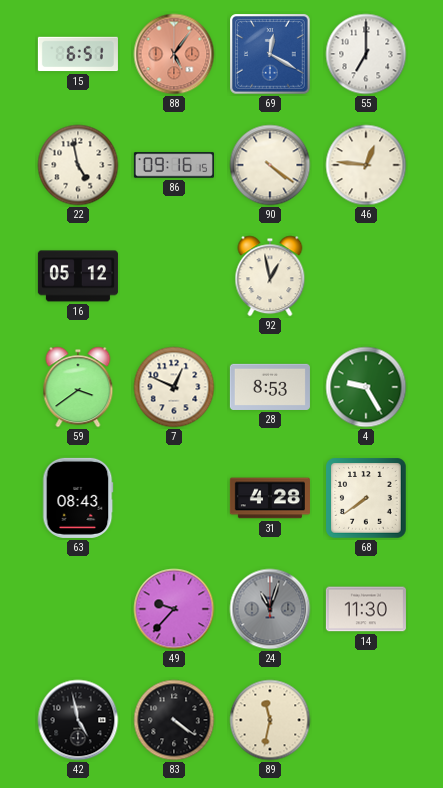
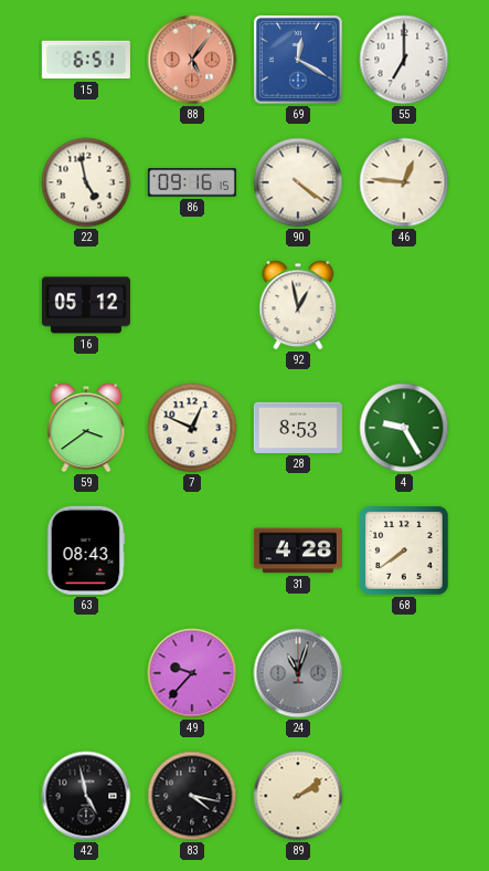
14: 11:30 -> none (366, 609)
83: 4:21 -> 4:17 (192, 796)
89: 11:32 -> 2:09 (298, 796)
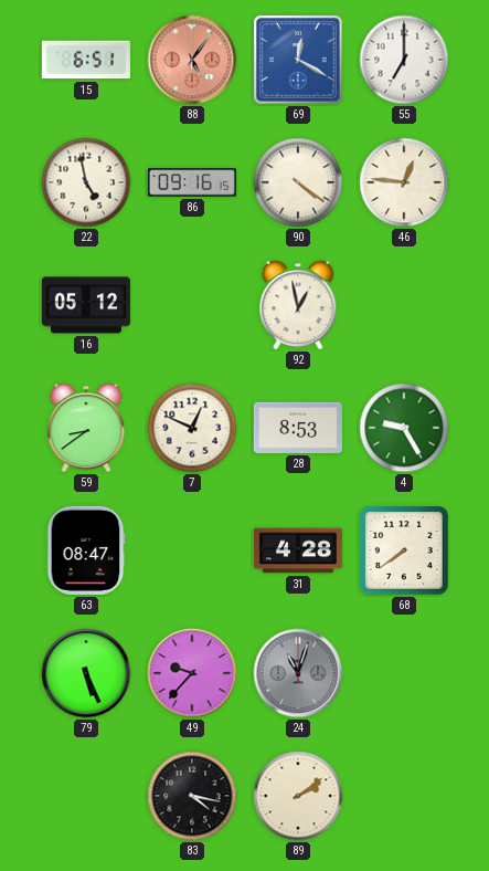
59: 3:39 -> 8:39 (86, 428)
63: 08:43 -> 08:47 (86, 550)
79: none -> 5:26 (86, 673)
42: 4:58 -> none (86, 796)
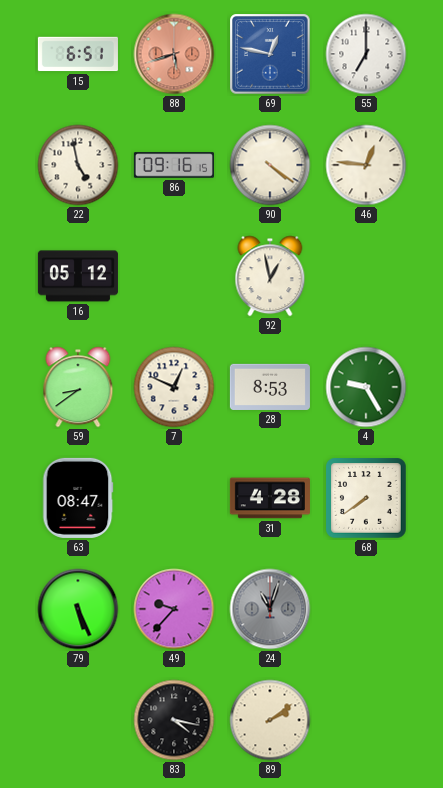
88: 5:06 -> 5:42 (174, 54)
69: 12:20 -> 12:47 (270, 54)
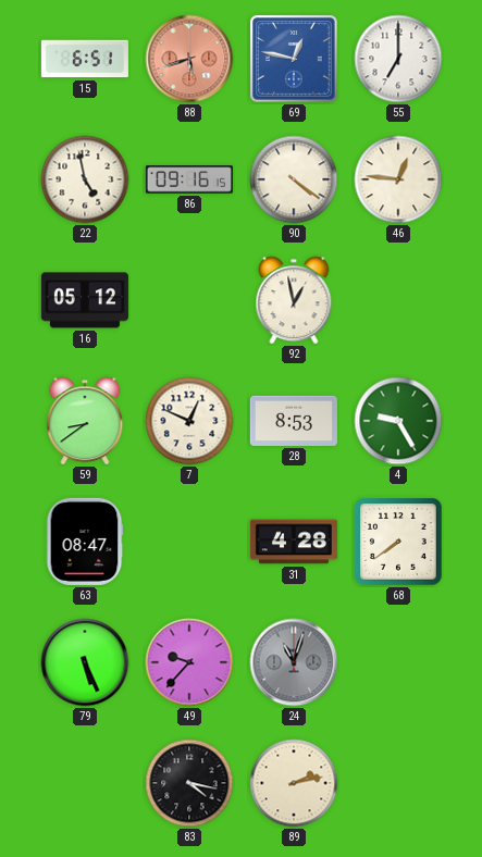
89: 2:09 -> 2:13 (294, 783)
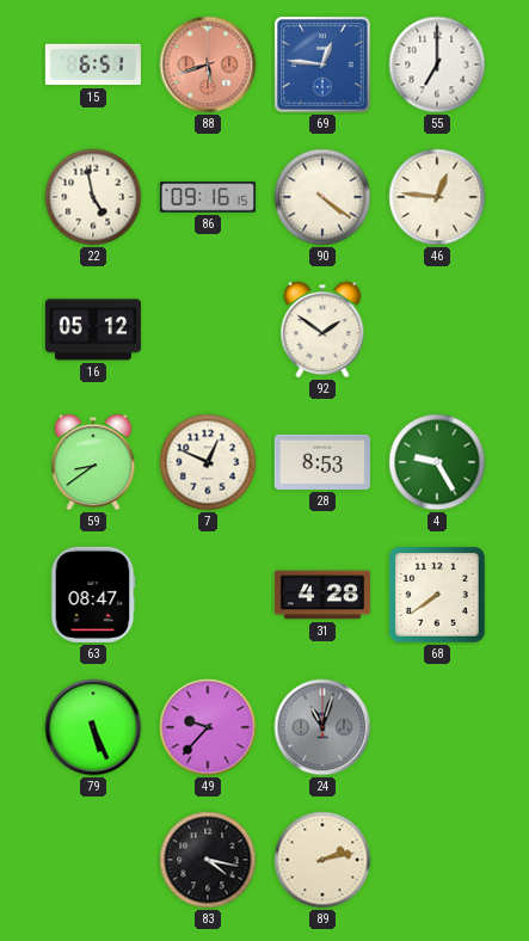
69: 12:47 -> 12:46 (322, 64)
92: 12:58 -> 1:51 (322, 330)
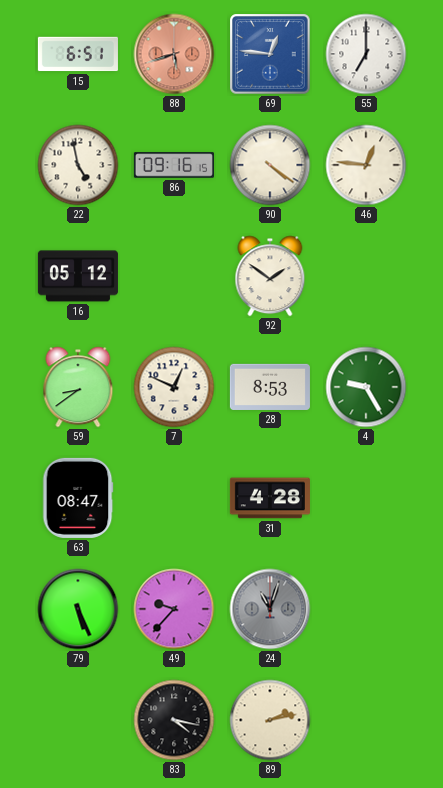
68: 7:39 -> none (437, 595)
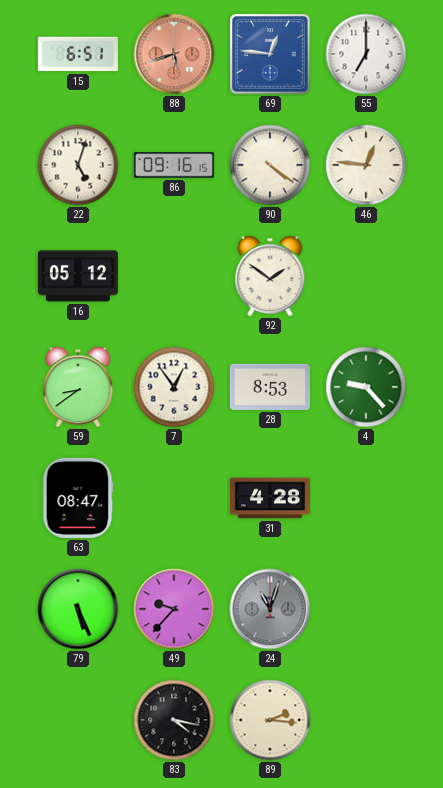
22: 4:58 -> 5:03 (78, 165)
7: 12:49 -> 12:54 (174, 387)
4: 9:25 -> 9:23 (366, 387)
89: 2:13 -> 2:16 (270, 720)
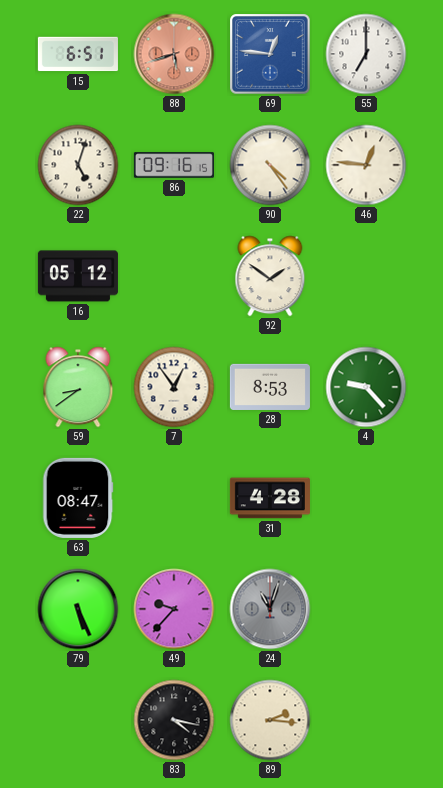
90: 4:21 -> 4:24 (270, 165)
